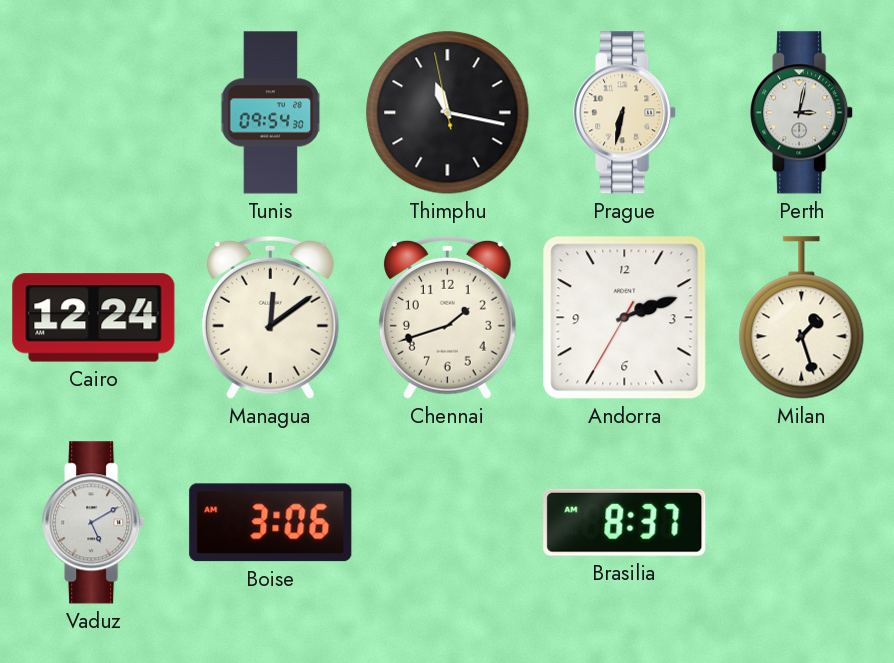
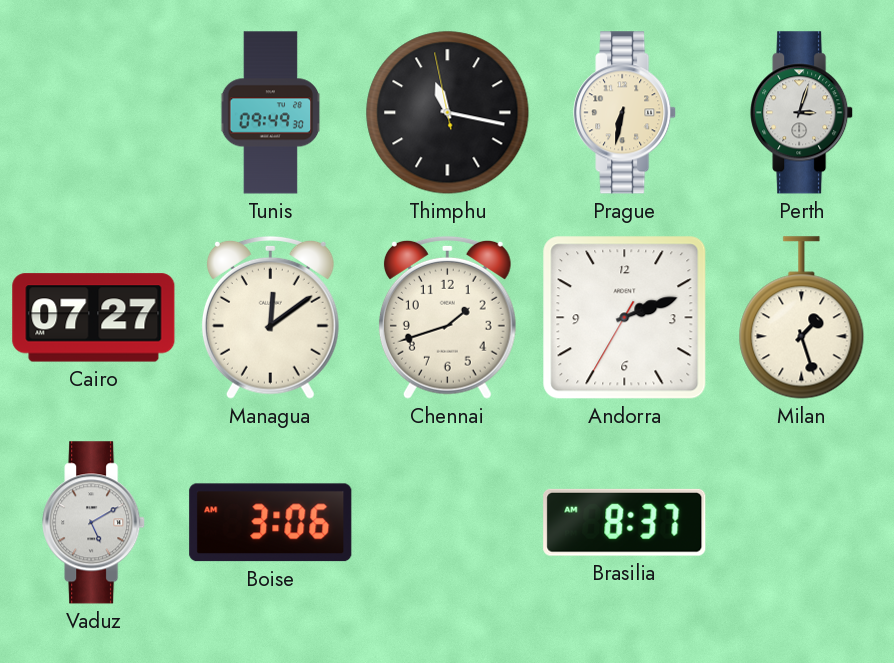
Tunis: 09:54 -> 09:49 (271, 113)
Perth: 3:02 -> 3:03 (802, 113)
Cairo: 12:24 -> 07:27 (94, 318)
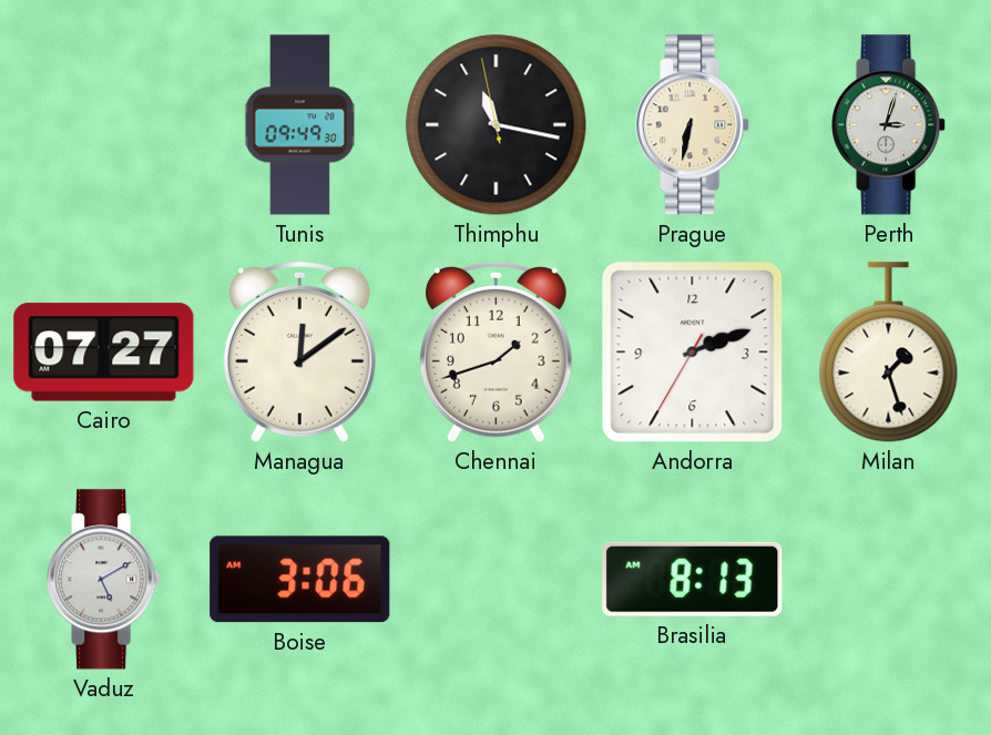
Brasilia: 8:37 -> 8:13 (693, 579)
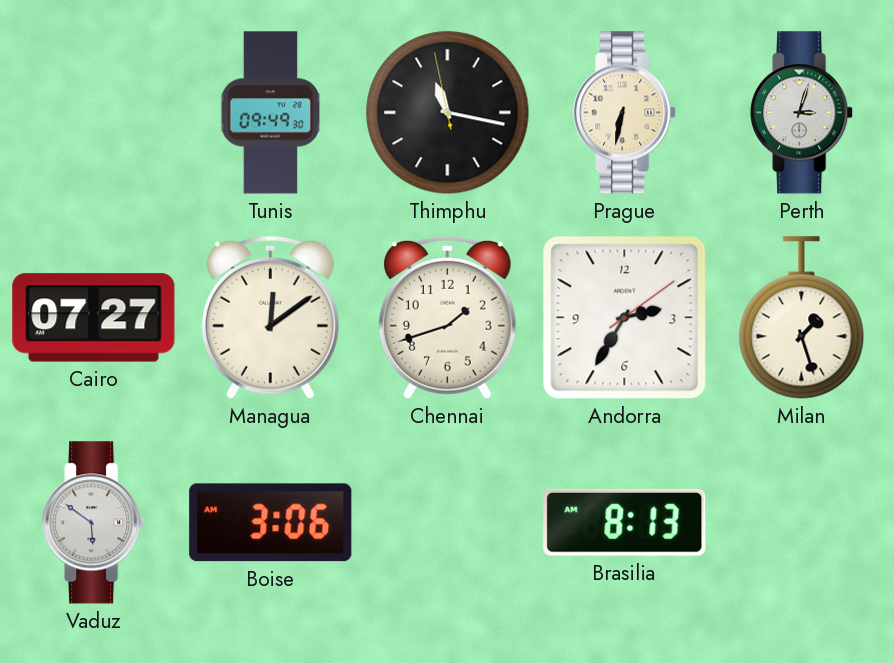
Andorra: 2:11 -> 2:35 (625, 318)
Vaduz: 5:10 -> 5:51 (94, 523)
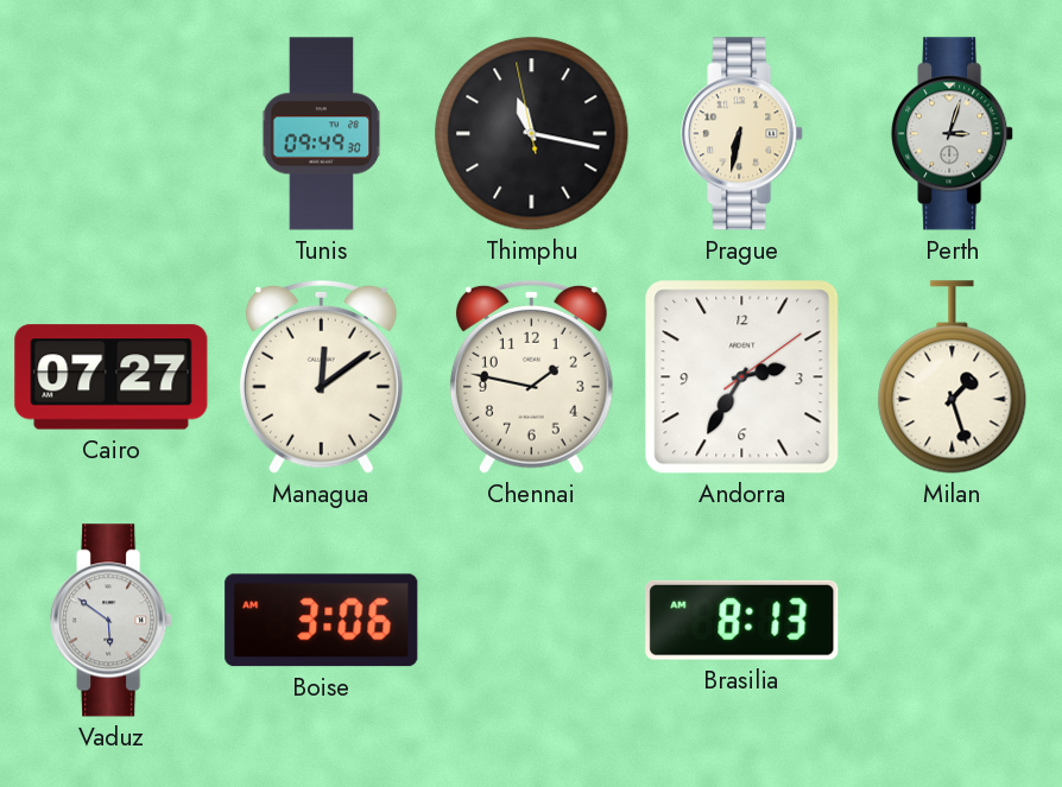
Chennai: 1:42 -> 1:47 (531, 376)
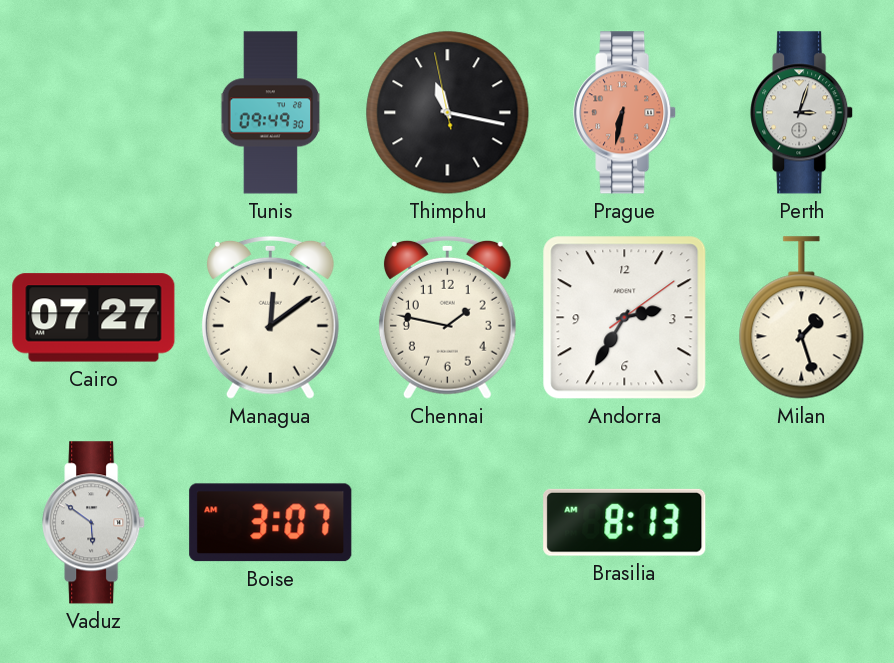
Prague dial: cream -> salmon (625, 113)
Boise: 3:06 -> 3:07 (271, 523)
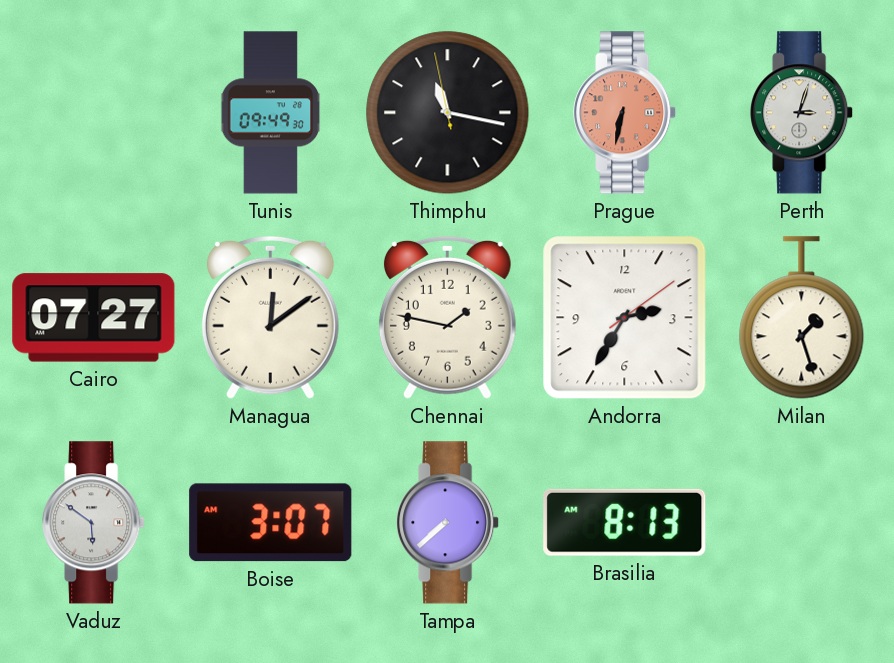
Tampa: none -> 7:38 (448, 523)
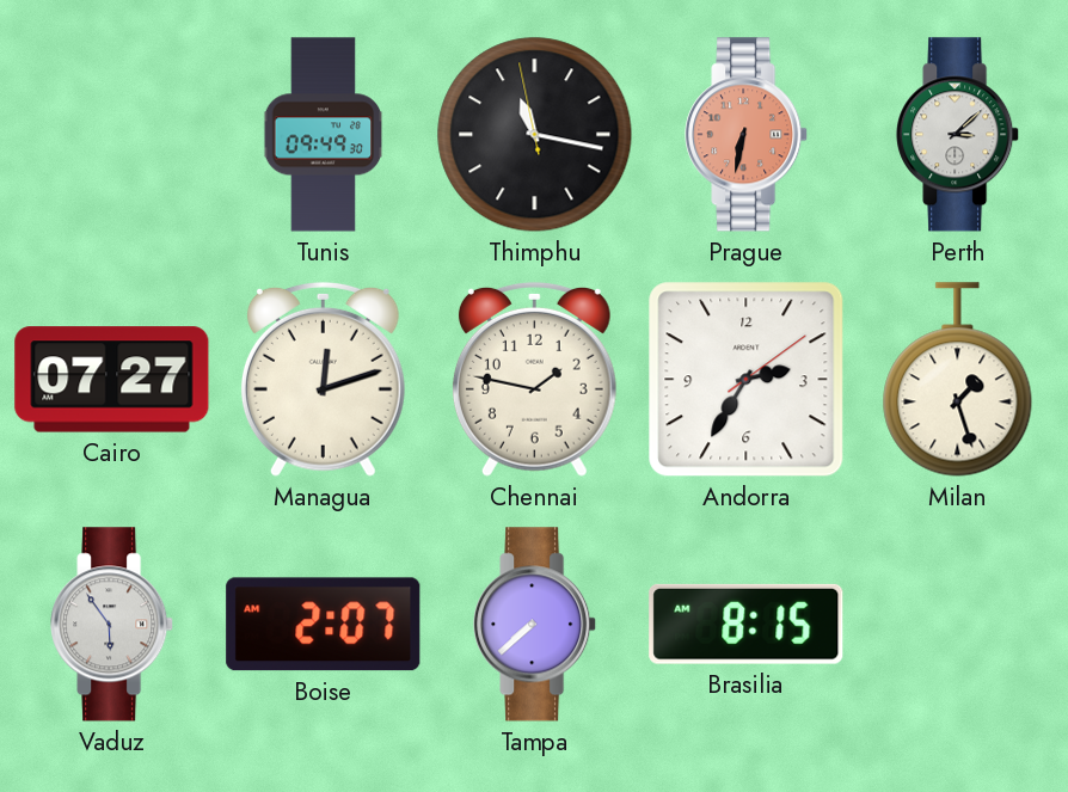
Perth: 3:03 -> 3:08 (958, 135)
Managua: 12:09 -> 12:12 (323, 379)
Vaduz: 5:51 -> 5:54 (112, 625)
Boise: 3:07 -> 2:07 (324, 625)
Brasilia: 8:13 -> 8:15 (747, 624)
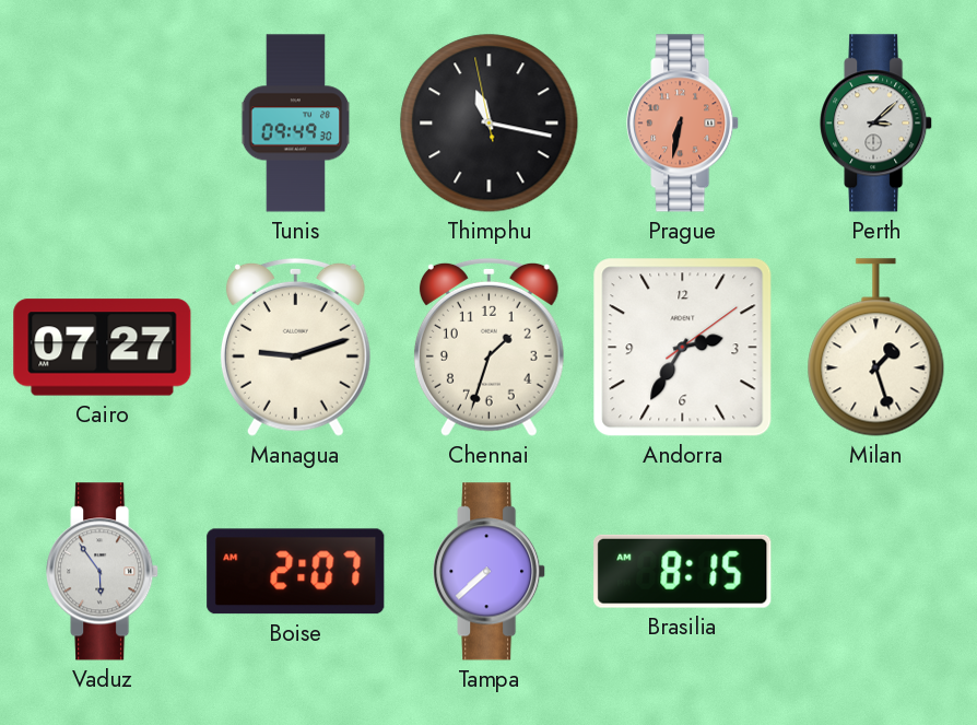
Managua: 12:12 -> 9:12 (295, 347)
Chennai: 1:47 -> 1:33 (489, 347)
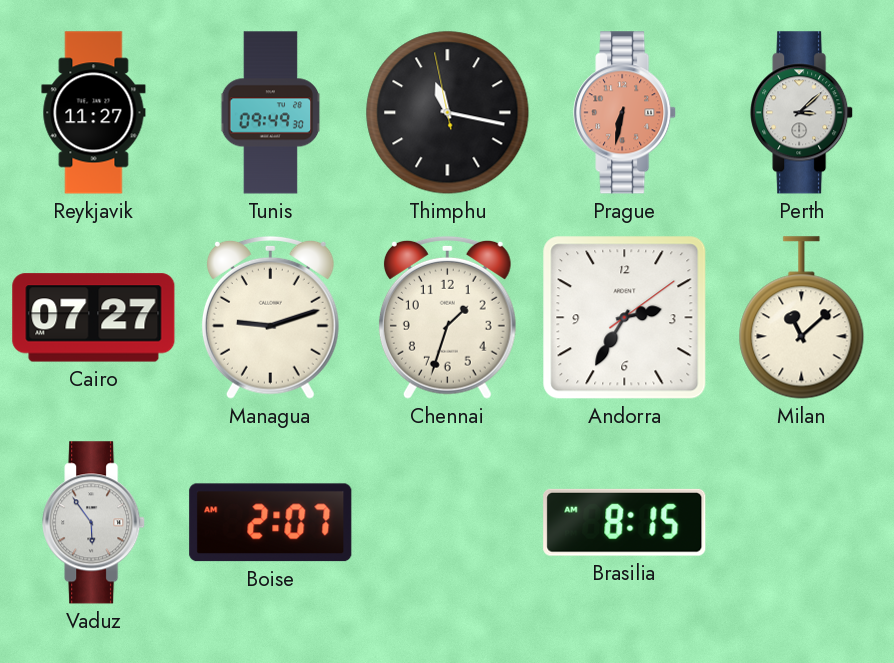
Reykjavik: none -> 11:27 (94, 113)
Milan: 1:27 -> 11:08 (802, 318)
Tampa: 7:38 -> none (490, 572)
